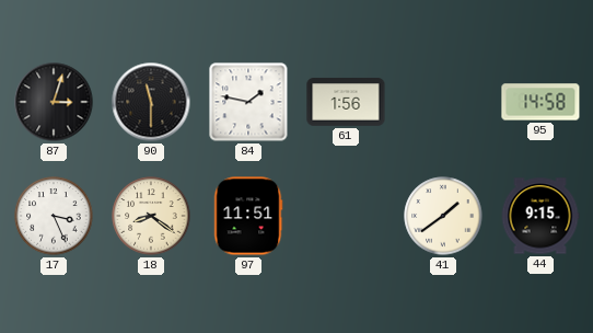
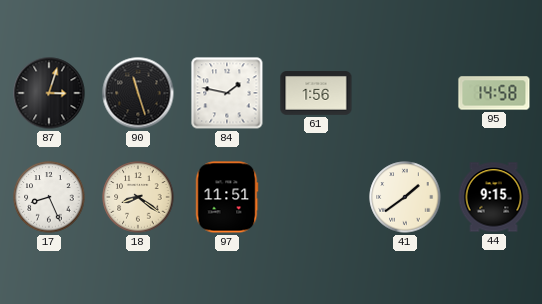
90: 11:30 -> 11:27 (138, 93)
17: 3:26 -> 8:26 (49, 197)
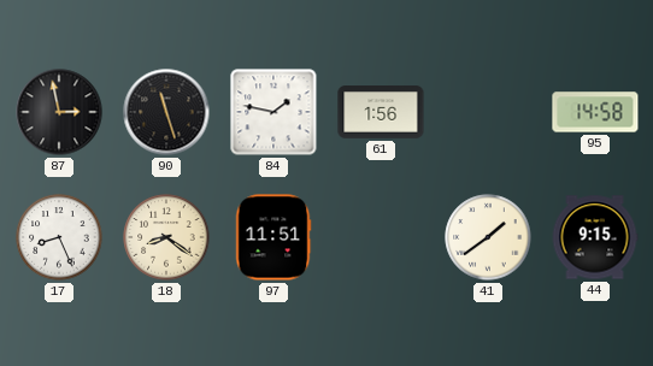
87: 3:03 -> 2:58 (59, 112)
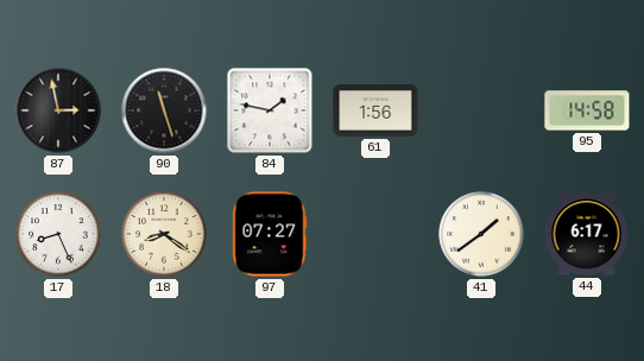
97: 11:51 -> 07:27 (270, 234)
44: 9:15 -> 6:17 (587, 234)
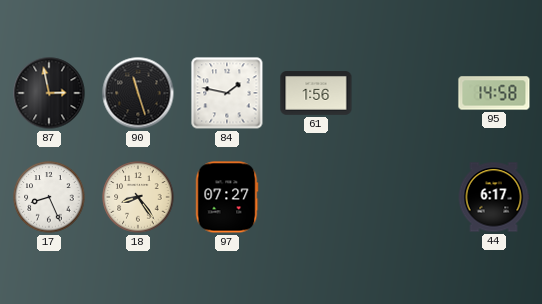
18: 8:21 -> 8:24 (138, 197)
41: 1:39 -> none (481, 234)
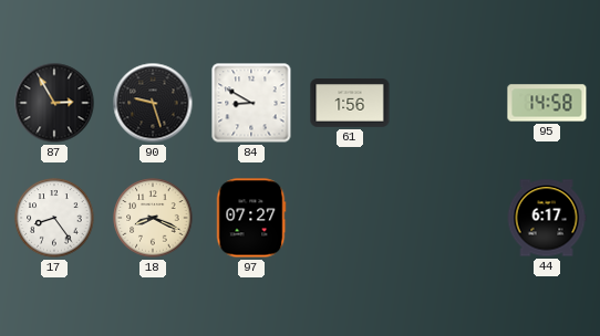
87: 2:58 -> 2:55 (54, 103)
90: 11:27 -> 9:27 (153, 103)
84: 1:47 -> 8:50 (251, 103)
17: 8:26 -> 8:24 (54, 218)
18: 8:24 -> 8:19 (153, 218)
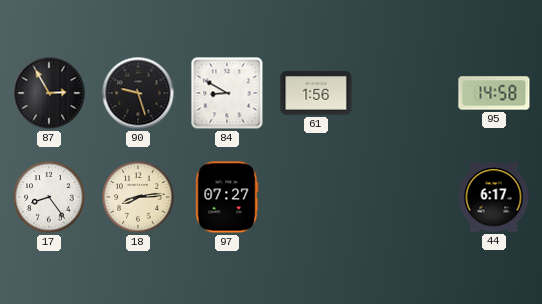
18: 8:19 -> 8:14 (138, 197)
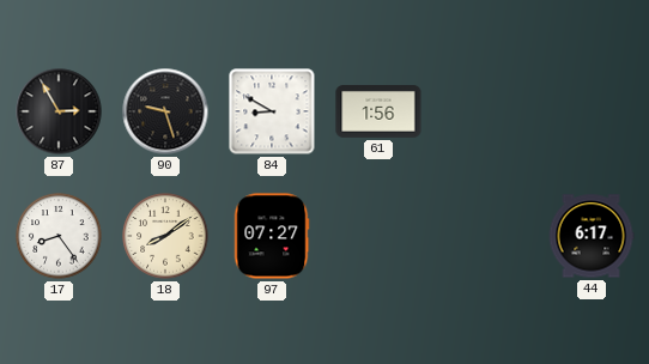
95: 14:58 -> none (494, 93)
18: 8:14 -> 8:09 (165, 236)
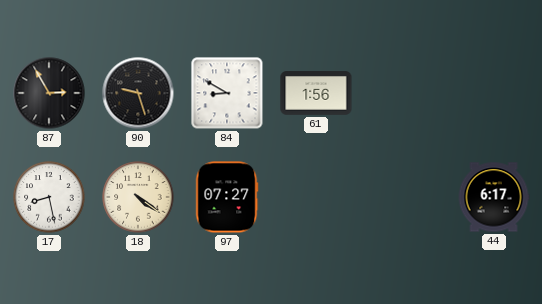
17: 8:24 -> 8:28 (49, 197)
18: 8:09 -> 4:21 (138, 197)
